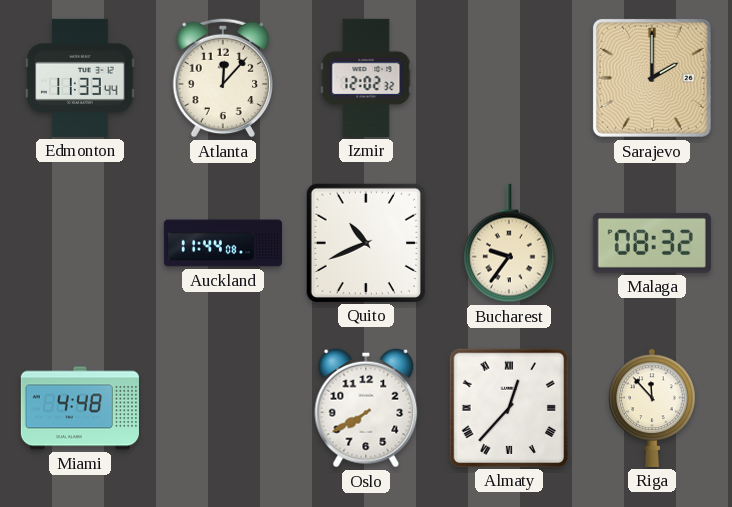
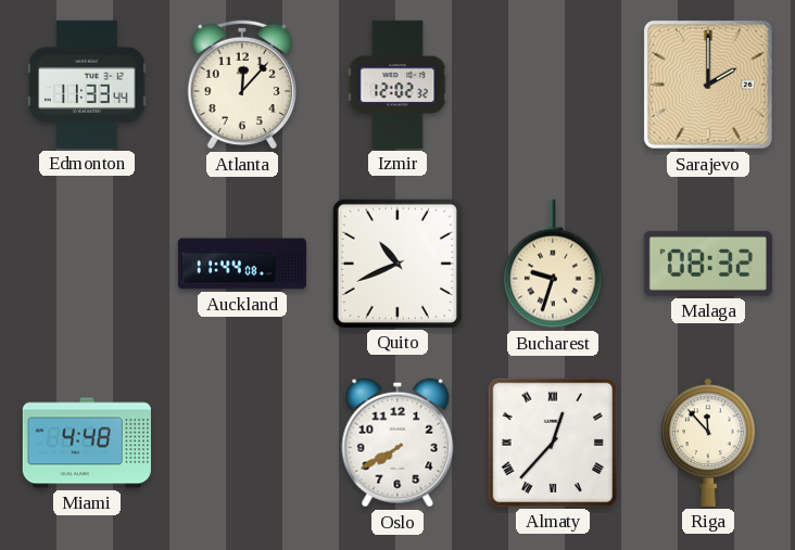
Bucharest: 9:36 -> 9:33 (553, 264)
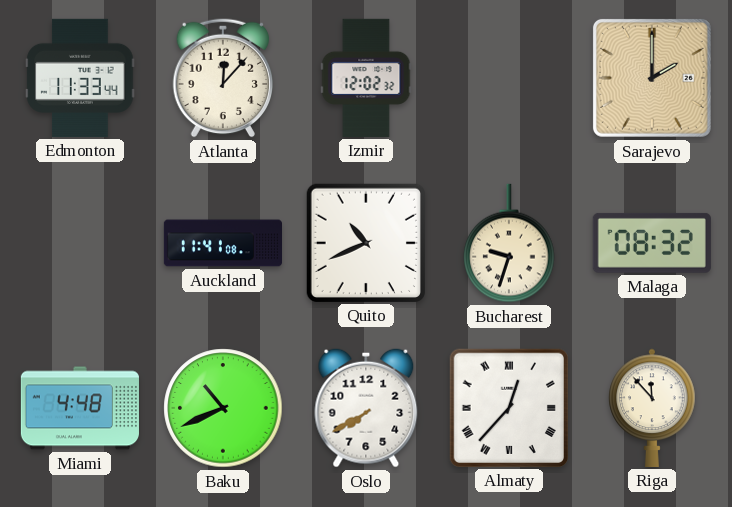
Auckland: 11:44 -> 11:41 (222, 243)
Baku: none -> 10:41 (223, 408)
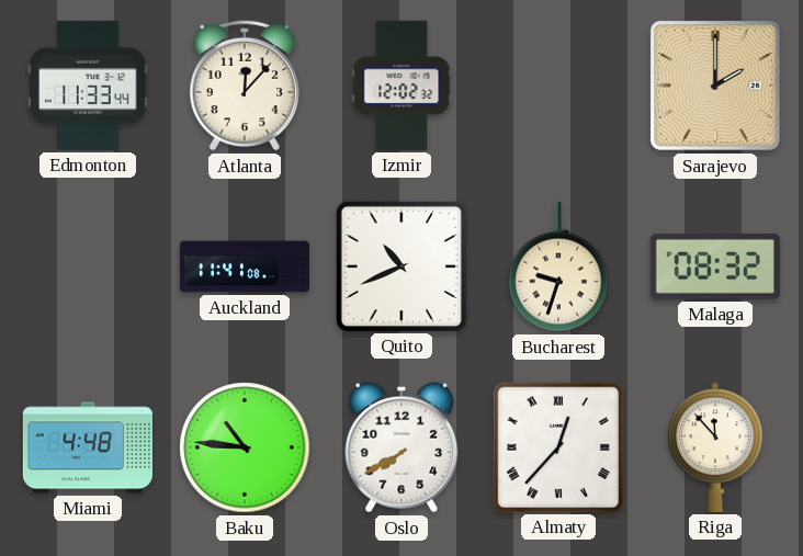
Baku: 10:41 -> 10:46 (245, 447)
